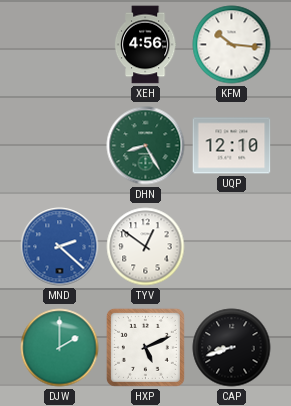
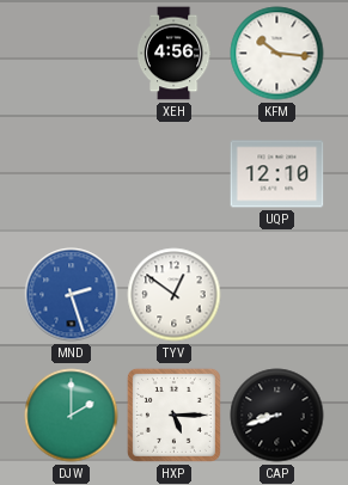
DHN: 8:25 -> none (146, 146)
MND: 2:22 -> 2:27 (72, 295)
HXP: 5:11 -> 5:15 (173, 415)
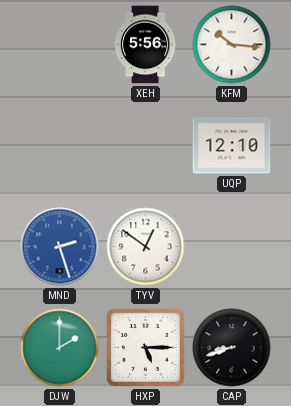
XEH: 4:56 -> 5:56 (145, 45)
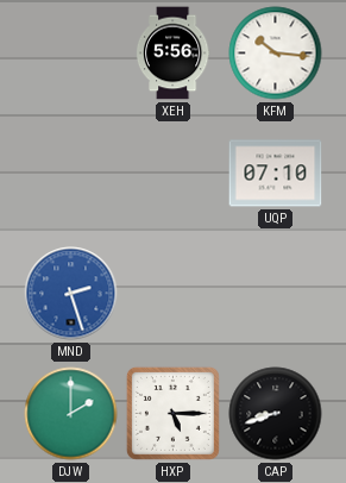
UQP: 12:10 -> 07:10 (276, 174)
TYV: 12:51 -> none (146, 247)
